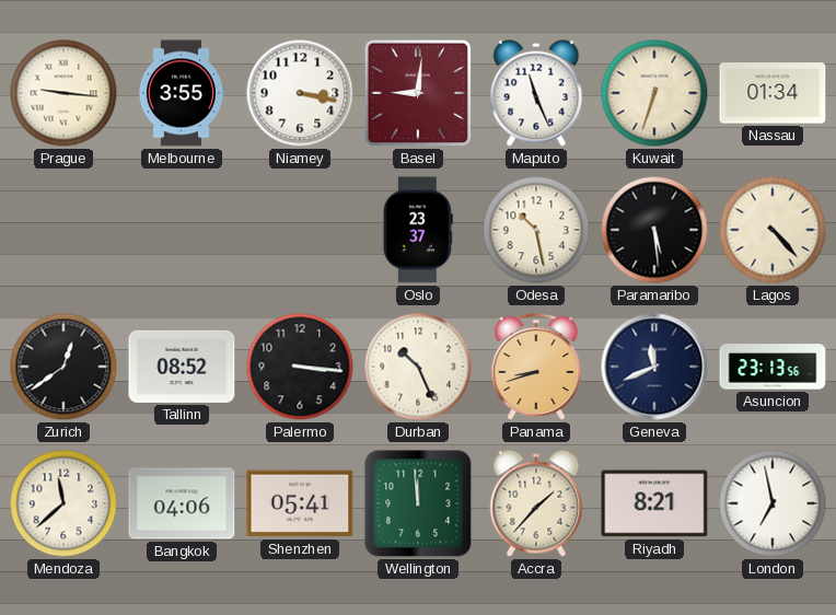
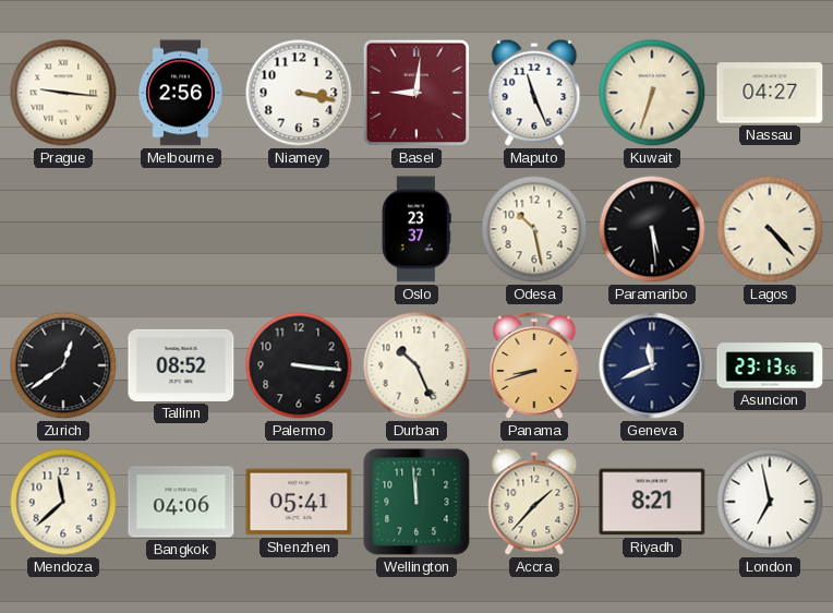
Melbourne: 3:55 -> 2:56 (180, 93)
Nassau: 01:34 -> 04:27 (770, 93)
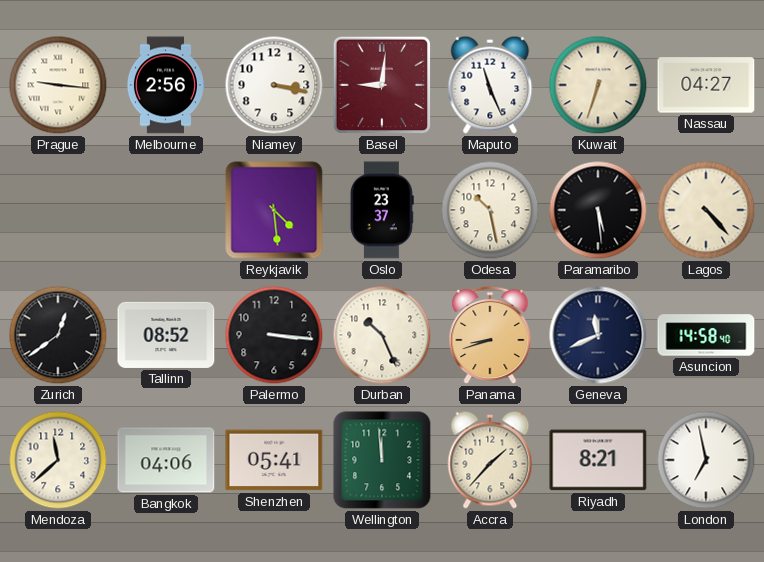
Reykjavik: none -> 4:29 (274, 210)
Asuncion: 23:13 -> 14:58 (706, 335)
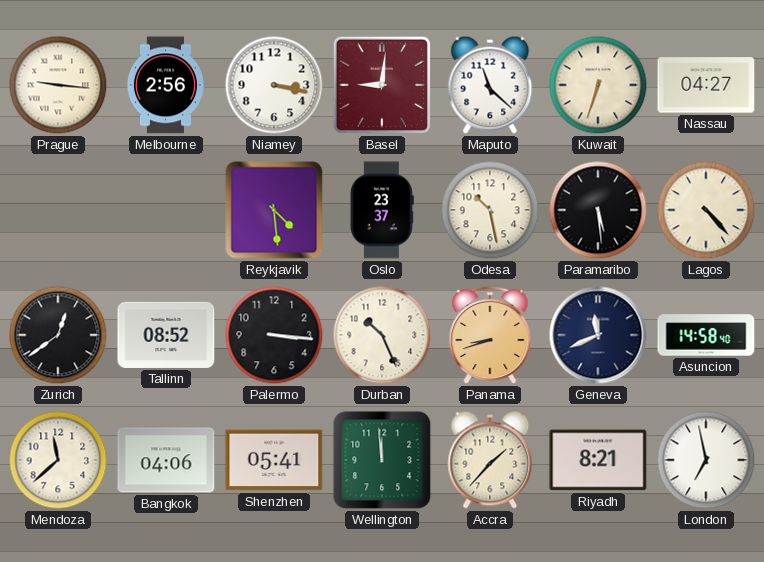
Maputo: 11:26 -> 11:22 (490, 85)
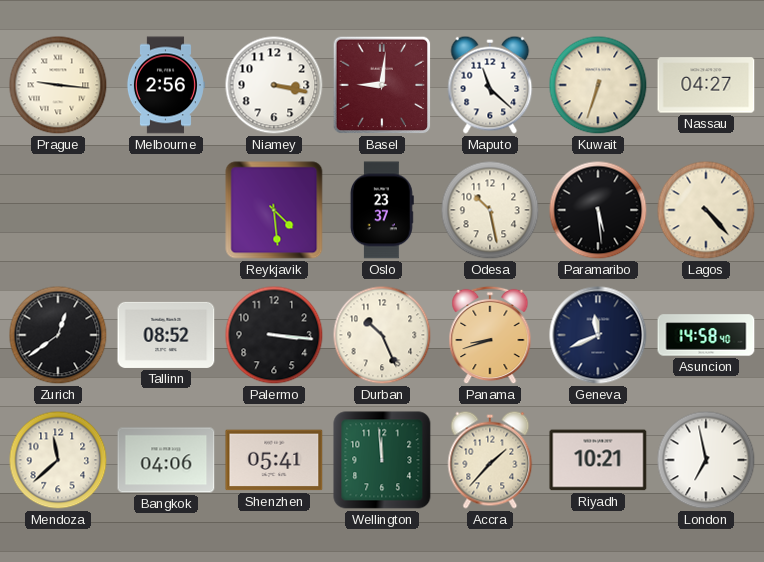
Riyadh: 8:21 -> 10:21 (598, 460)
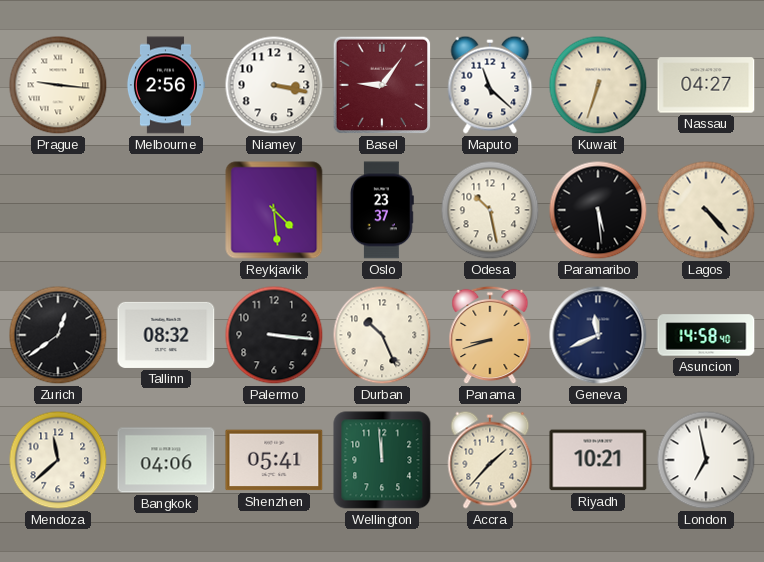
Basel: 9:01 -> 9:06 (382, 85)
Tallinn: 08:52 -> 08:32 (166, 335)
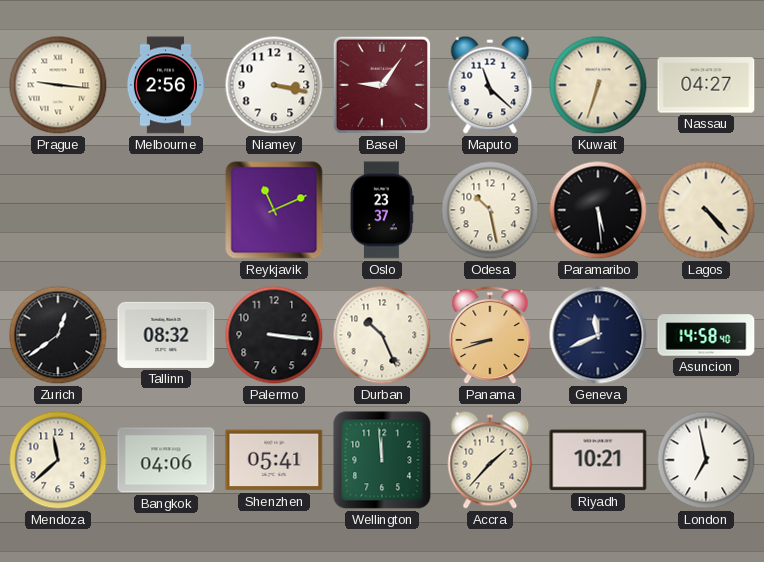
Reykjavik: 4:29 -> 11:11 (274, 210)
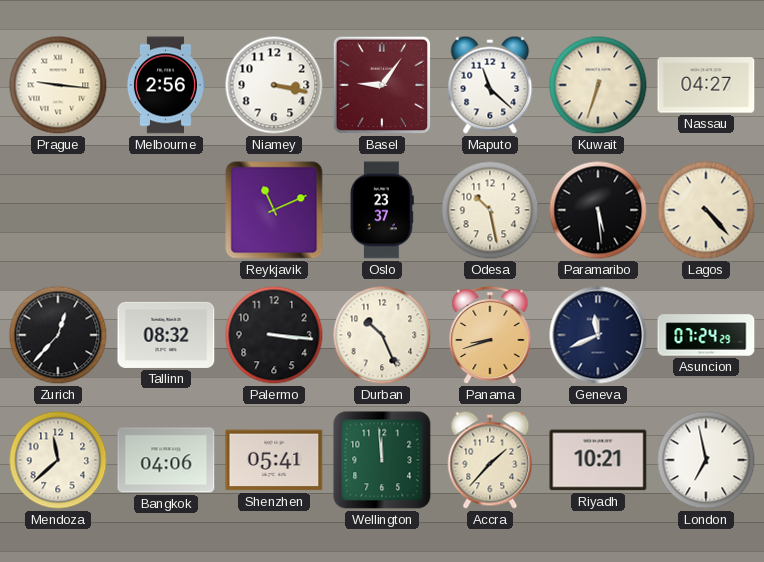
Zurich: 12:39 -> 12:37 (58, 335)
Asuncion: 14:58 -> 07:24 (706, 335)
